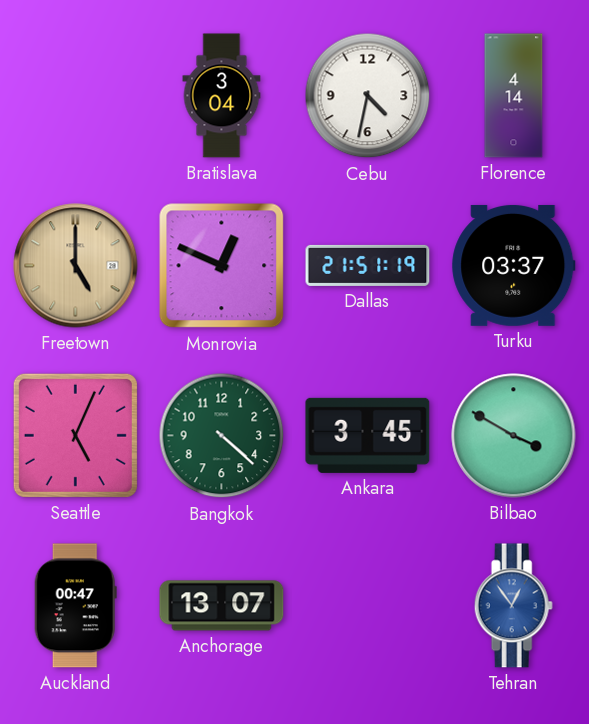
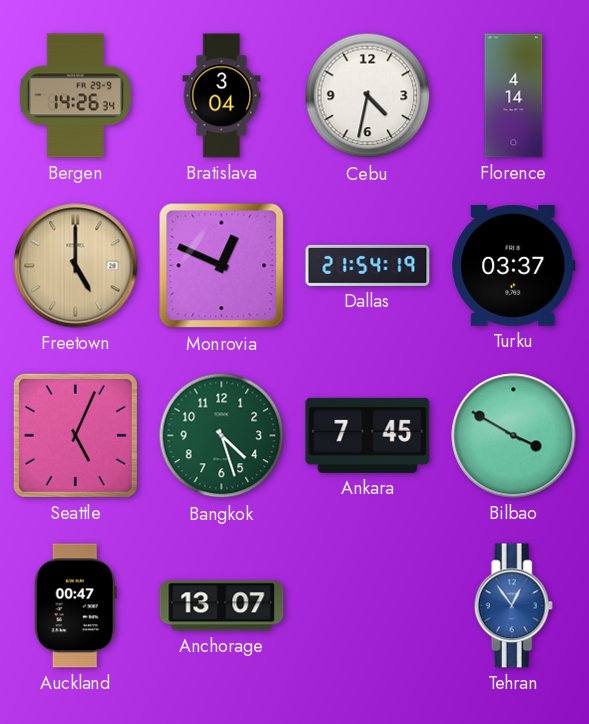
Bergen: none -> 14:26 (75, 96)
Dallas: 21:51 -> 21:54 (368, 265)
Bangkok: 4:22 -> 4:27 (222, 436)
Ankara: 3:45 -> 7:45 (368, 435)
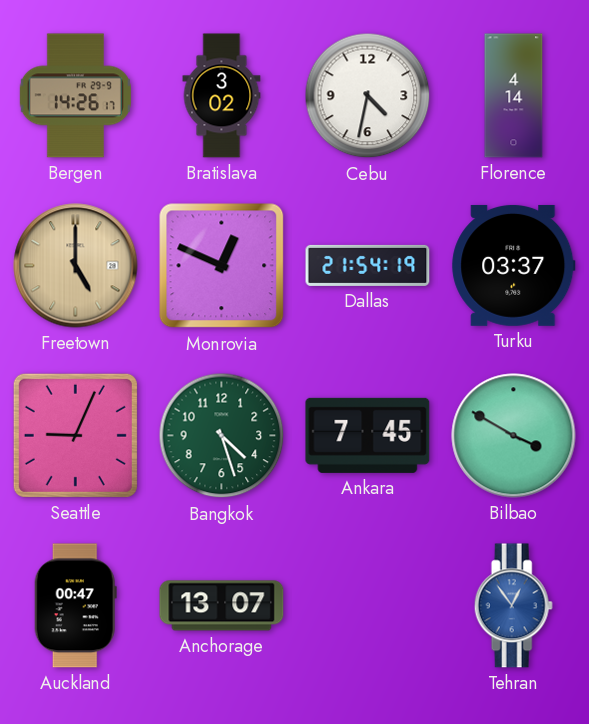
Bergen: 14:26:34 -> 14:26:17 (75, 96)
Bratislava: 3:04 -> 3:02 (222, 96)
Seattle: 5:04 -> 9:04 (75, 435)
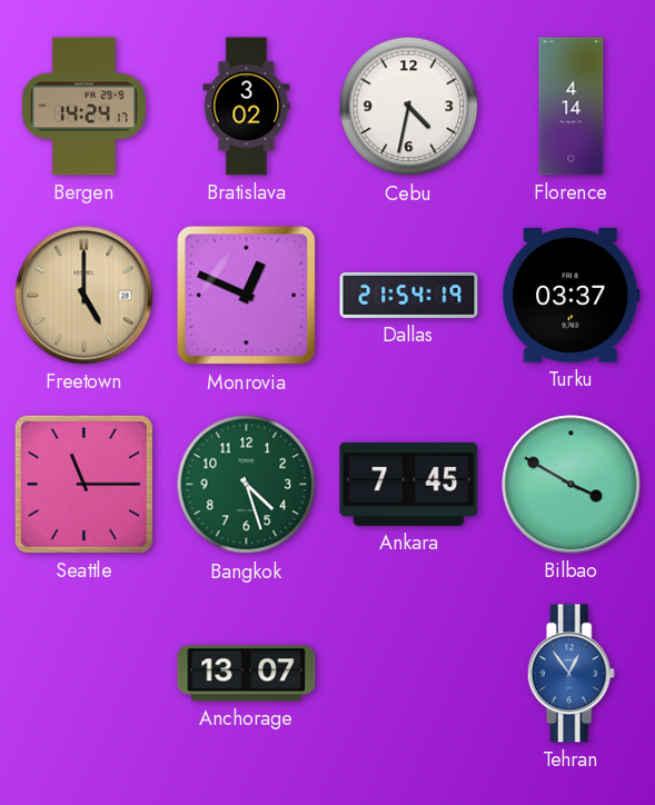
Bergen: 14:26 -> 14:24 (83, 107)
Seattle: 9:04 -> 11:15 (83, 484)
Auckland: 00:47 -> none (75, 606)
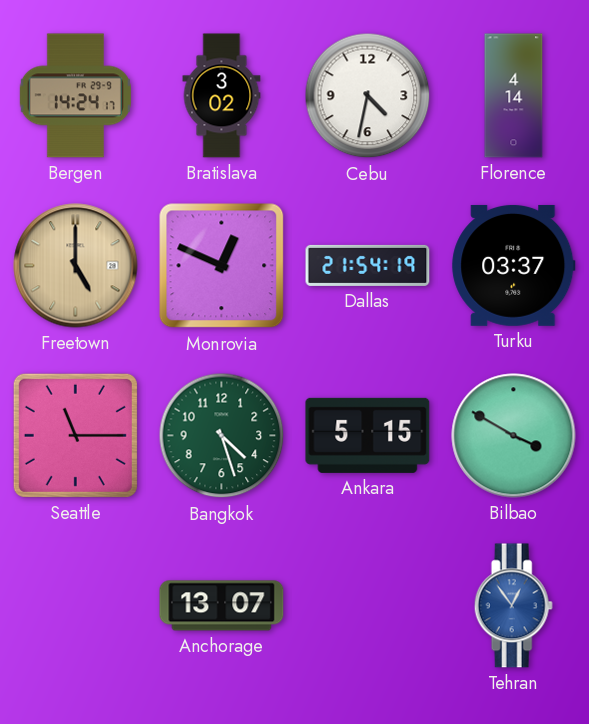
Ankara: 7:45 -> 5:15 (368, 435)
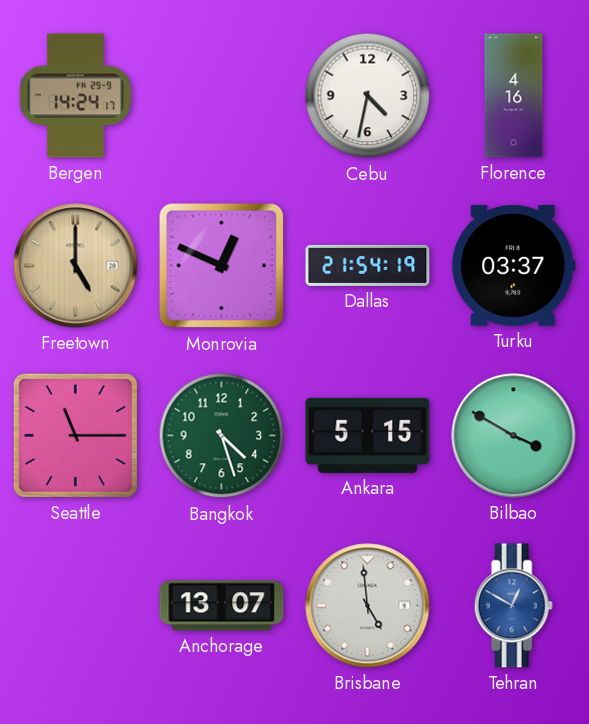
Bratislava: 3:02 -> none (222, 96)
Florence: 4:14 -> 4:16 (514, 96)
Brisbane: none -> 4:59 (368, 606)
Tehran: 12:54 -> 12:50 (513, 606)
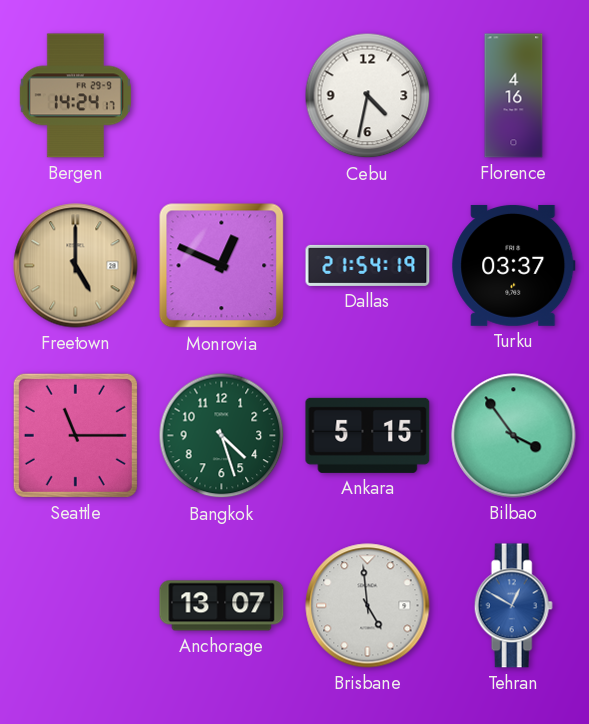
Bilbao: 3:50 -> 3:54 (514, 436)
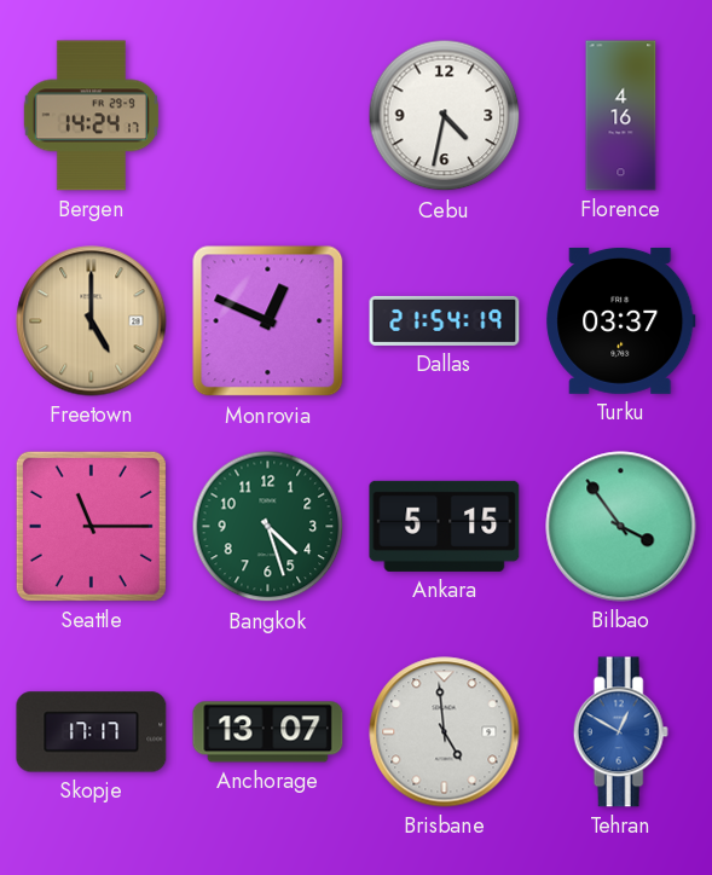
Skopje: none -> 17:17 (92, 732)
